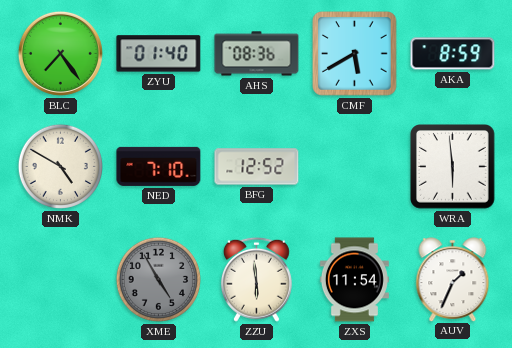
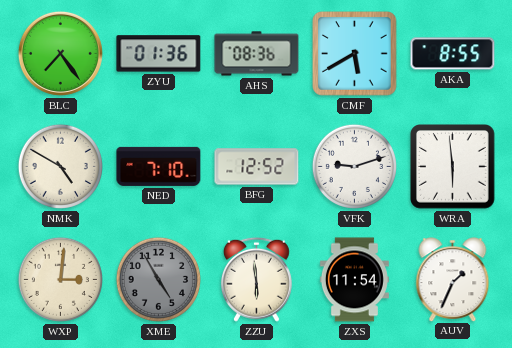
ZYU: 01:40 -> 01:36 (159, 54)
AKA: 8:59 -> 8:55 (453, 54)
VFK: none -> 9:12 (354, 166)
WXP: none -> 3:01 (60, 279)
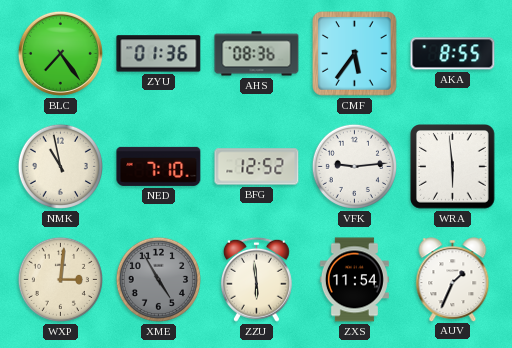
CMF: 5:40 -> 5:36 (355, 54)
NMK: 4:50 -> 10:58 (60, 166)
VFK: 9:12 -> 9:14 (354, 166)
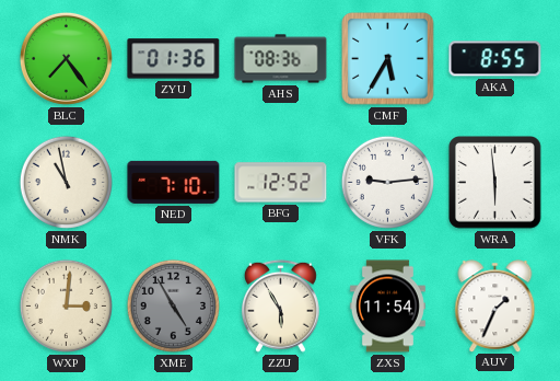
CMF: 5:36 -> 5:35 (388, 59)
ZZU: 5:59 -> 5:55 (280, 305)
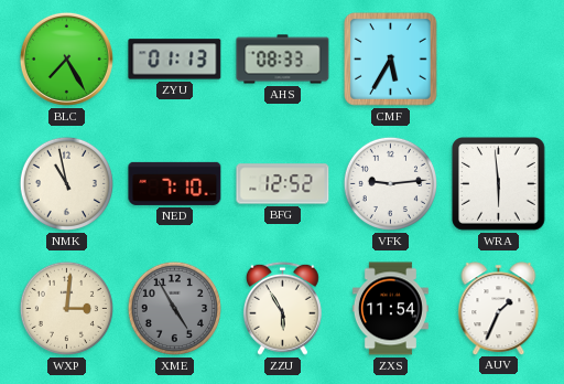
BLC: 7:24 -> 7:25 (66, 58)
ZYU: 01:36 -> 01:13 (175, 60)
AHS: 08:36 -> 08:33 (283, 60)
AKA: 8:55 -> none (495, 59)
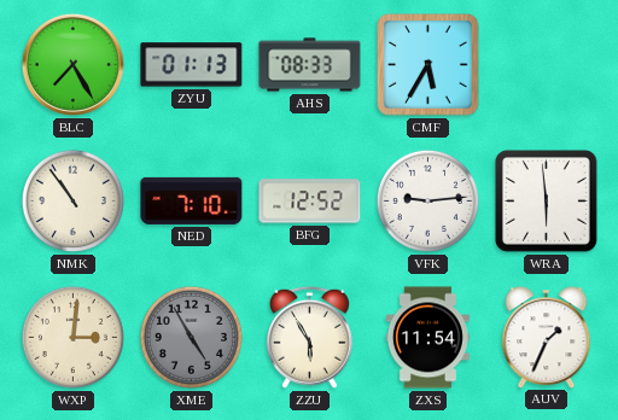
NMK: 10:58 -> 10:54 (72, 200)
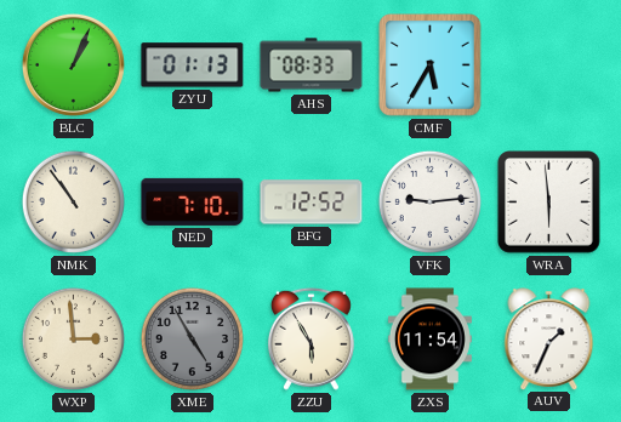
BLC: 7:25 -> 1:04 (73, 64)
WXP: 3:01 -> 2:59 (73, 338)
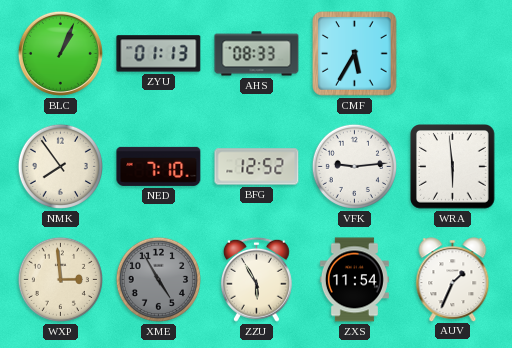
NMK: 10:54 -> 7:54 (60, 166)
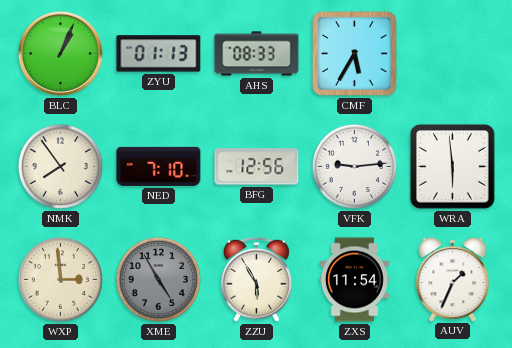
BFG: 12:52 -> 12:56 (257, 167)
